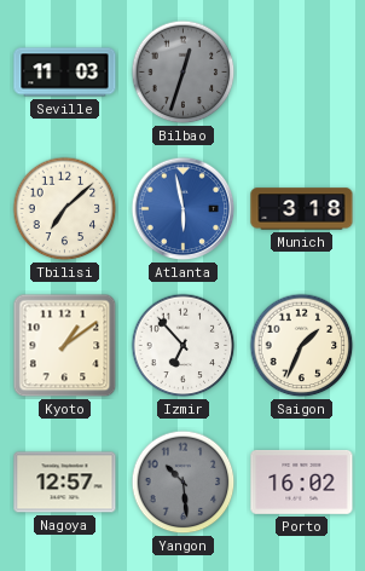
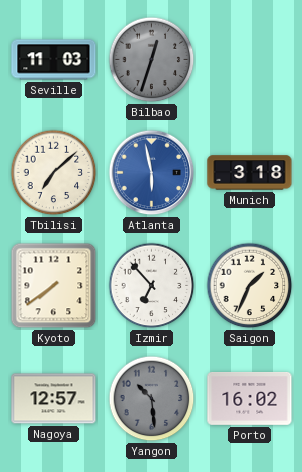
Kyoto: 1:09 -> 7:39 (54, 286)
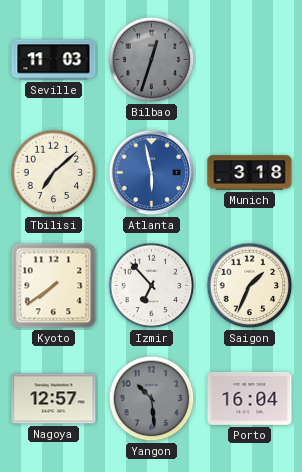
Porto: 16:02 -> 16:04 (250, 398)
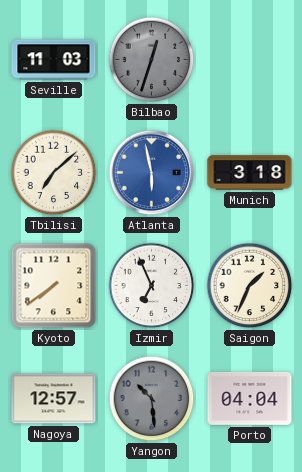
Izmir: 6:53 -> 6:56 (152, 286)
Porto: 16:04 -> 04:04 (250, 398)
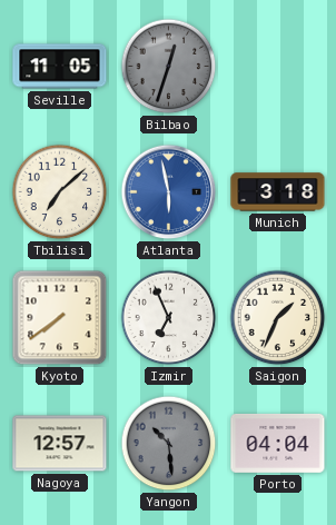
Seville: 11:03 -> 11:05 (60, 67)
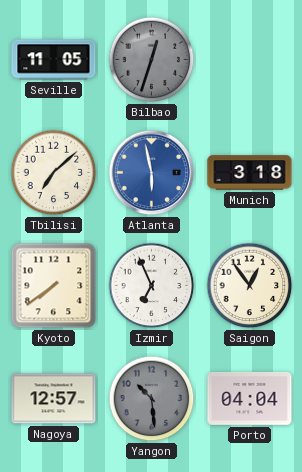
Saigon: 1:34 -> 12:54 (250, 286)
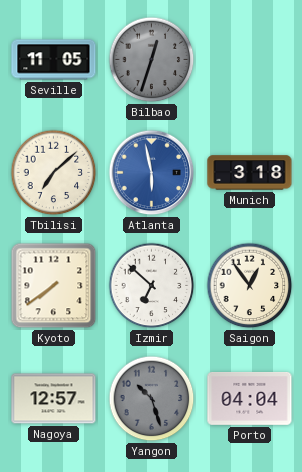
Izmir: 6:56 -> 6:52 (152, 286)
Yangon: 10:29 -> 10:27 (152, 399)
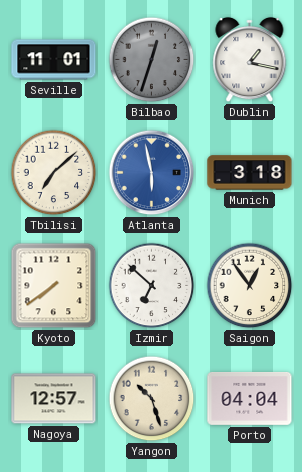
Seville: 11:05 -> 11:01 (54, 60)
Dublin: none -> 1:17 (250, 60)
Yangon dial: grey -> cream (152, 399)
